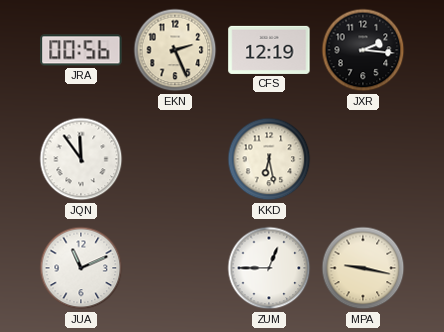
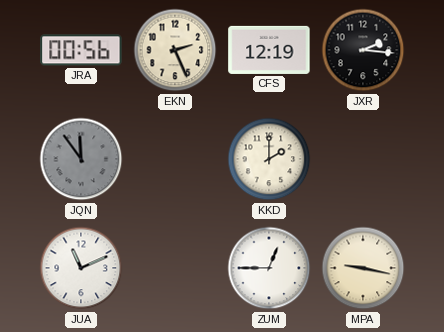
JQN dial: white -> grey (81, 159)
KKD: 6:28 -> 2:00 (269, 159)
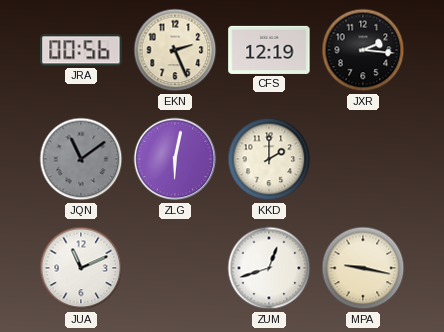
JQN: 11:54 -> 11:09 (81, 159)
ZLG: none -> 6:02 (175, 159)
ZUM: 12:45 -> 12:42 (269, 268)
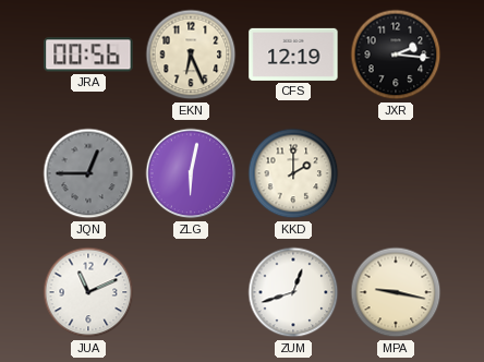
EKN: 2:26 -> 6:26 (191, 55)
JQN: 11:09 -> 12:45 (88, 173)
